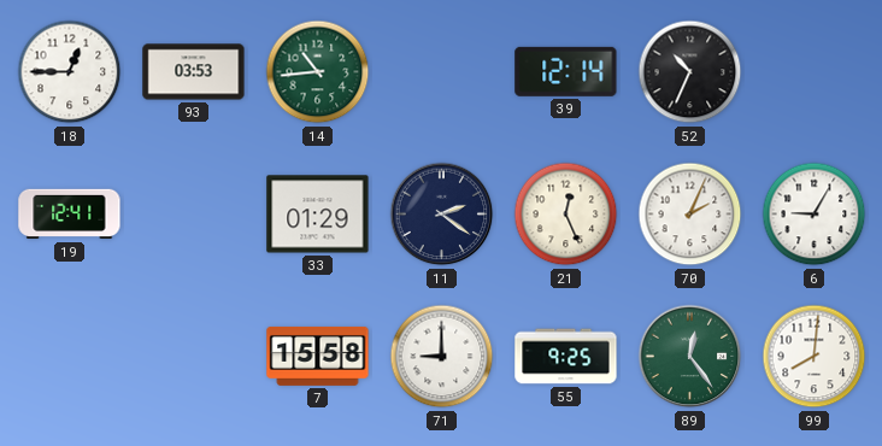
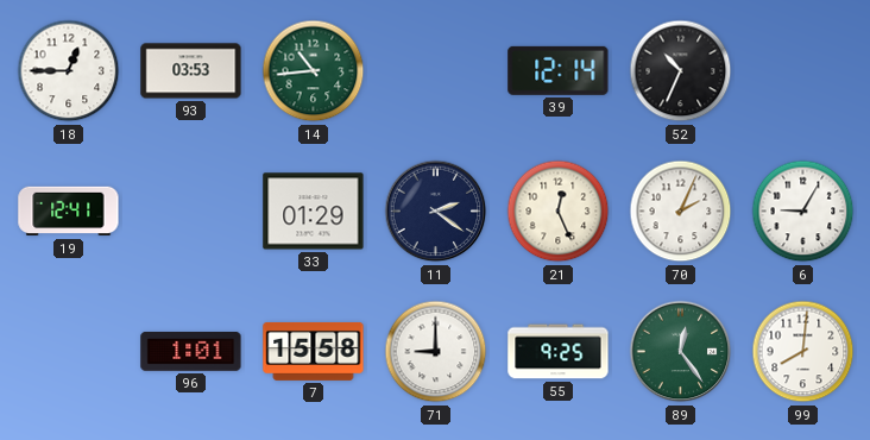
96: none -> 1:01 (191, 351)
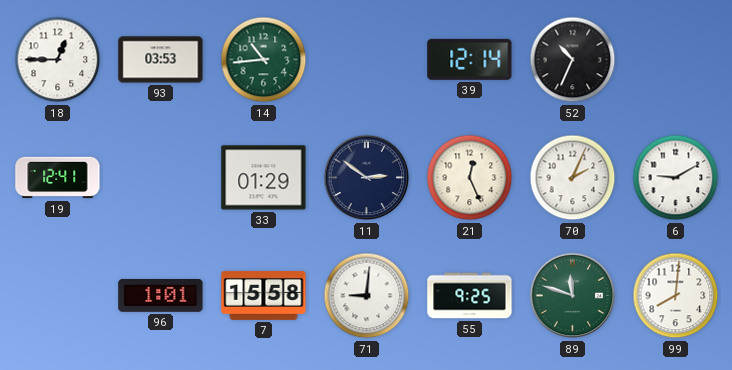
11: 2:21 -> 2:51 (367, 178)
6: 9:05 -> 9:10 (676, 178)
71: 9:00 -> 9:01 (367, 296)
89: 12:24 -> 11:48 (573, 296)
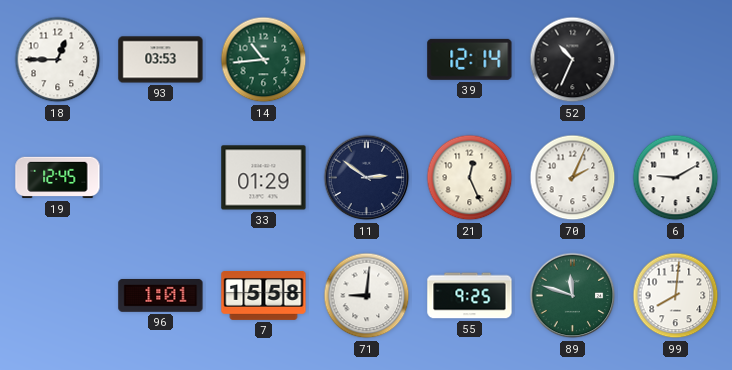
19: 12:41 -> 12:45 (58, 178)
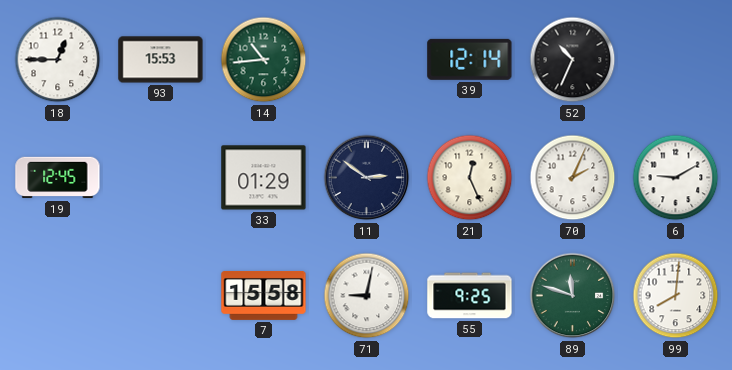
93: 03:53 -> 15:53 (161, 60)
96: 1:01 -> none (161, 295)
71: 9:01 -> 9:02 (367, 296)
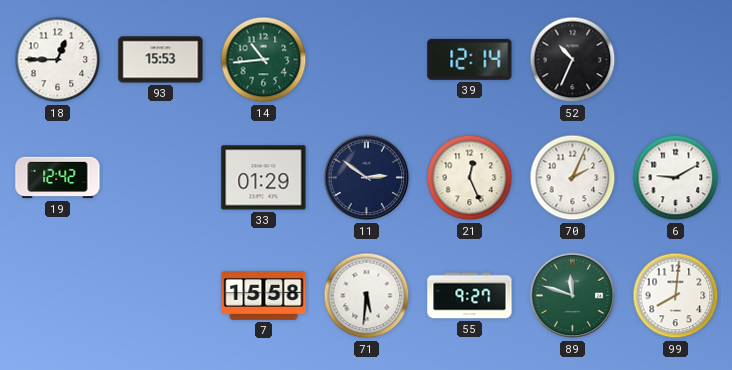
19: 12:45 -> 12:42 (58, 178)
71: 9:02 -> 5:31 (367, 296)
55: 9:25 -> 9:27 (470, 296)
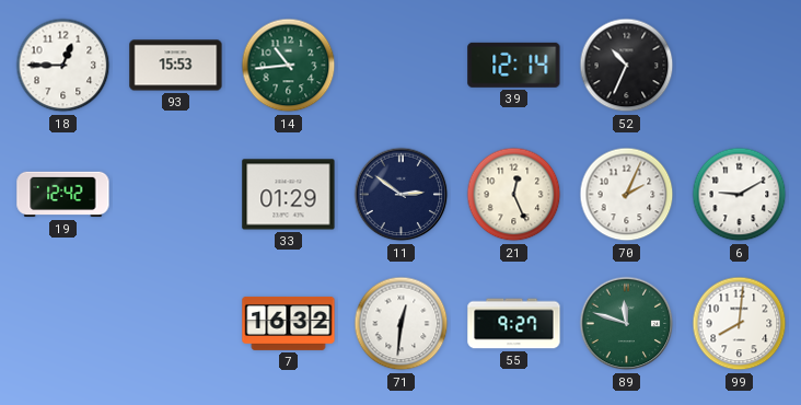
7: 15:58 -> 16:32 (289, 323)
71: 5:31 -> 12:31 (402, 324)
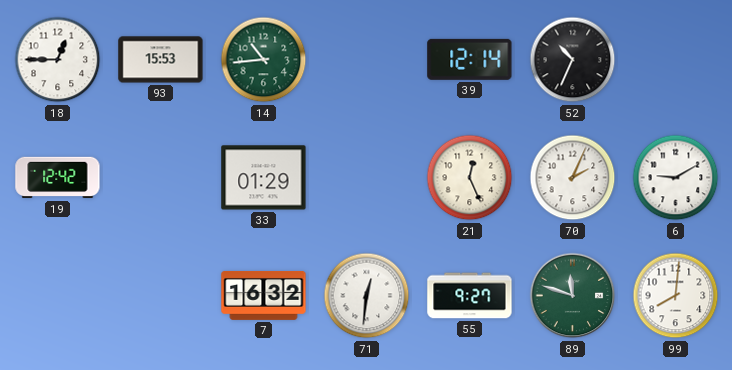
11: 2:51 -> none (402, 195)
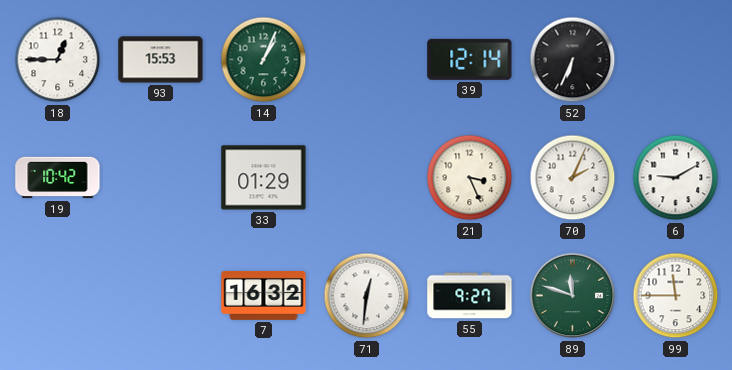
14: 10:44 -> 1:04 (264, 60)
52: 10:34 -> 6:34 (573, 60)
19: 12:42 -> 10:42 (58, 178)
21: 12:26 -> 3:26 (470, 178)
99: 8:01 -> 11:45 (676, 296)
